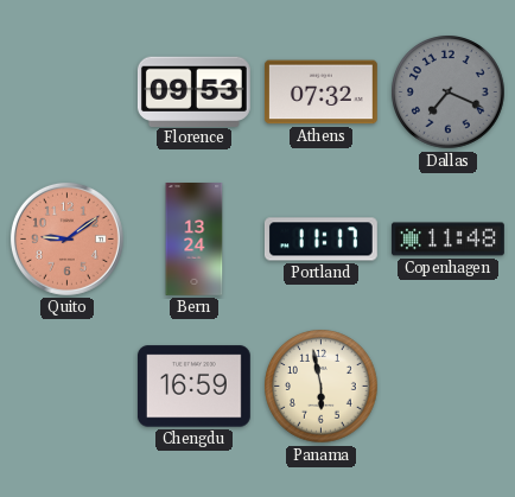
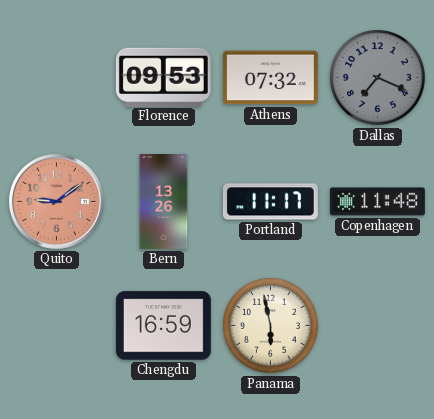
Bern: 13:24 -> 13:26 (164, 202)
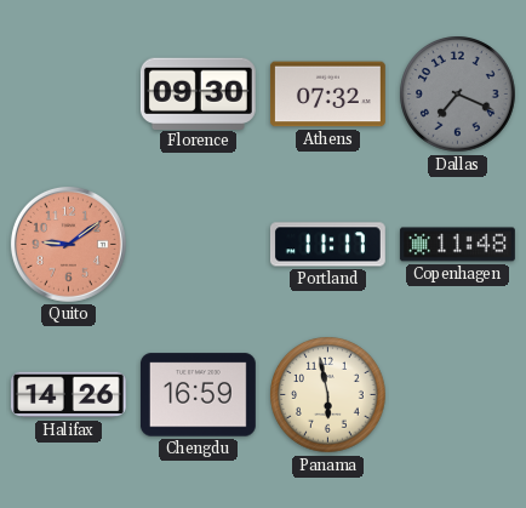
Florence: 09:53 -> 09:30 (198, 93)
Bern: 13:26 -> none (164, 202)
Halifax: none -> 14:26 (68, 395)
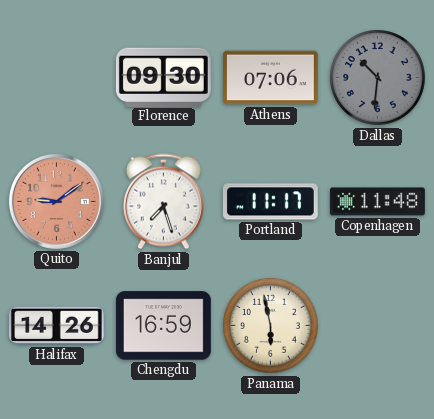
Athens: 07:32 -> 07:06 (270, 78)
Dallas: 7:19 -> 10:31 (378, 78)
Banjul: none -> 7:27 (163, 202)
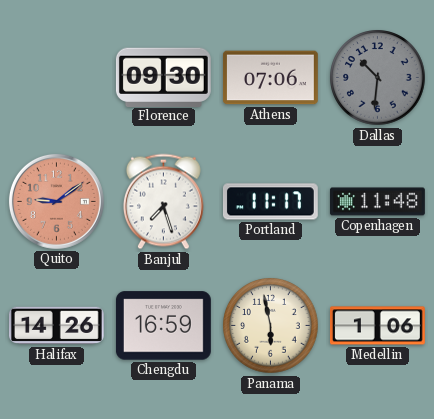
Medellin: none -> 1:06 (378, 326)
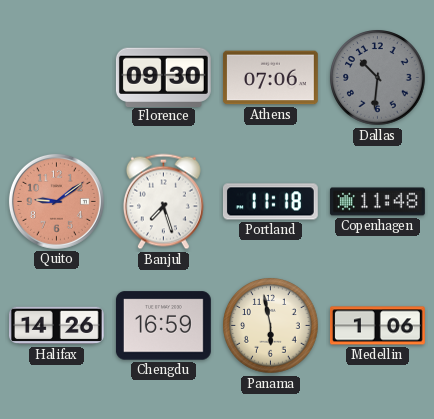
Portland: 11:17 -> 11:18 (270, 202)
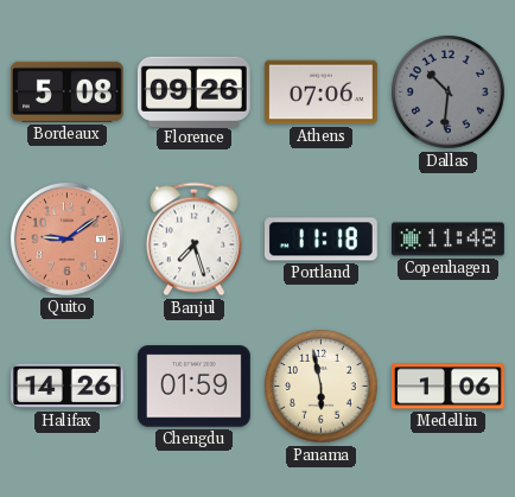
Bordeaux: none -> 5:08 (66, 91)
Florence: 09:30 -> 09:26 (193, 91)
Chengdu: 16:59 -> 01:59 (193, 387)
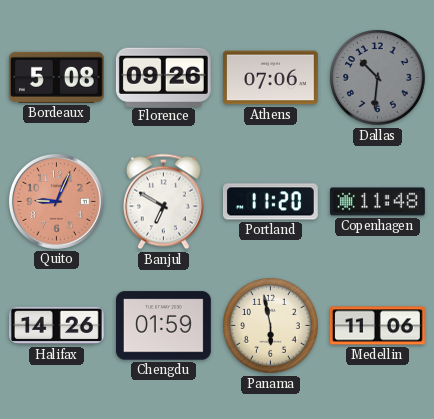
Quito: 9:09 -> 9:04 (56, 201)
Banjul: 7:27 -> 6:50 (163, 202)
Portland: 11:18 -> 11:20 (270, 202)
Medellin: 1:06 -> 11:06 (378, 326)
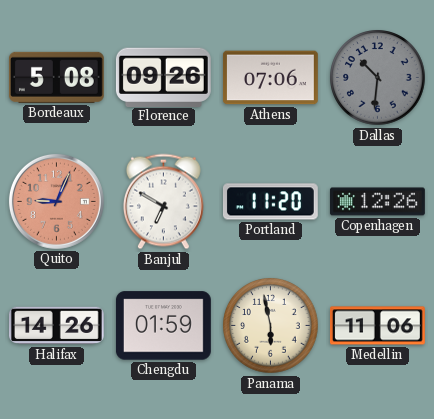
Copenhagen: 11:48 -> 12:26 (378, 202)
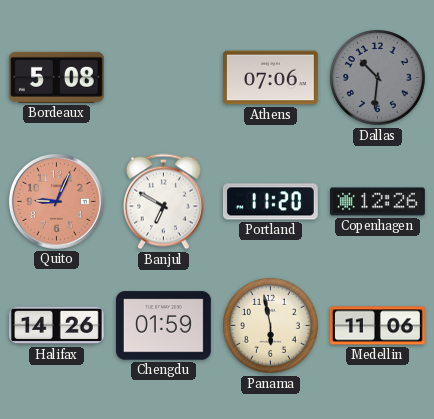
Florence: 09:26 -> none (163, 77)
